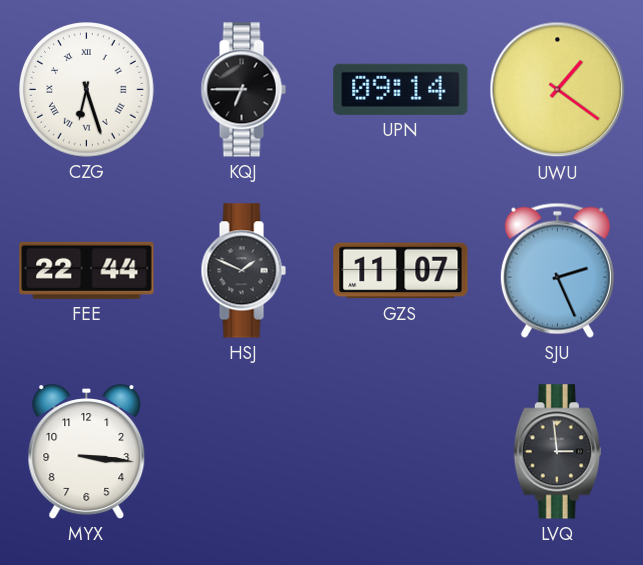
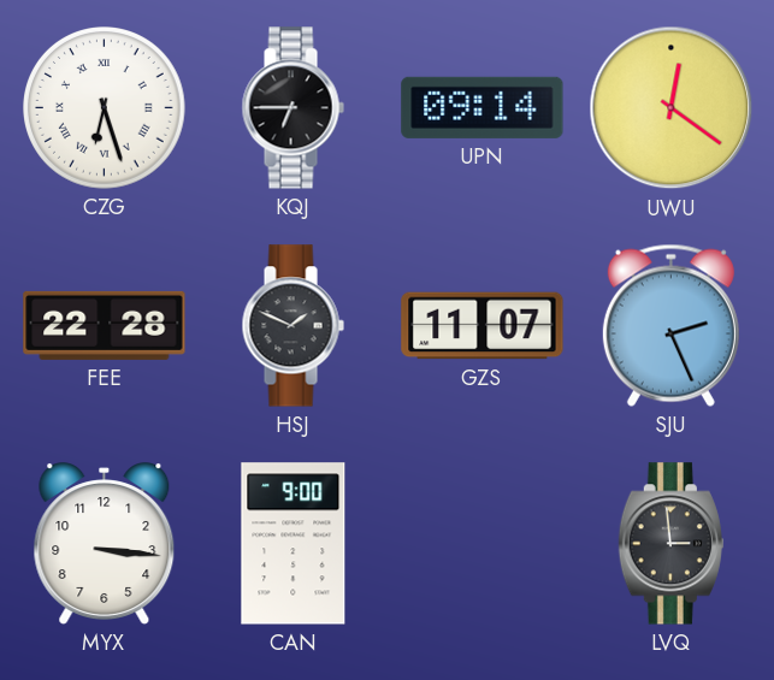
UWU: 1:21 -> 12:21 (672, 108)
FEE: 22:44 -> 22:28 (105, 325)
CAN: none -> 9:00 (294, 544)
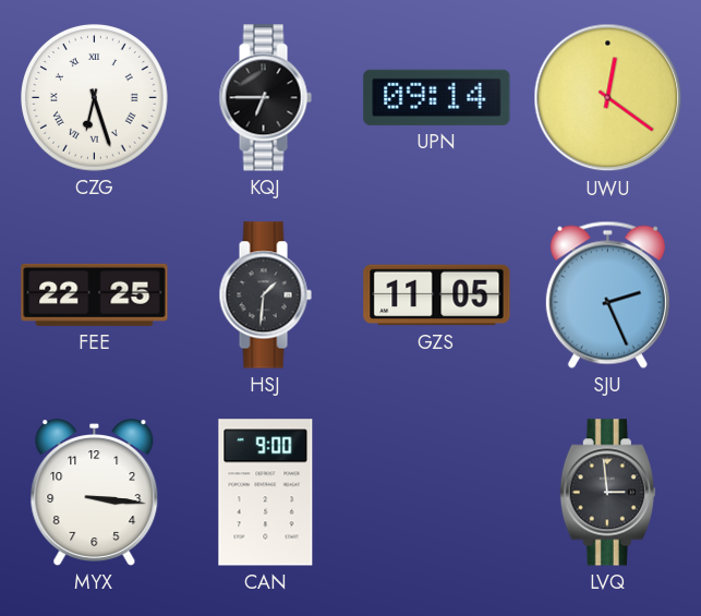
FEE: 22:28 -> 22:25 (95, 294)
HSJ: 1:49 -> 1:31 (265, 295)
GZS: 11:07 -> 11:05 (437, 295)
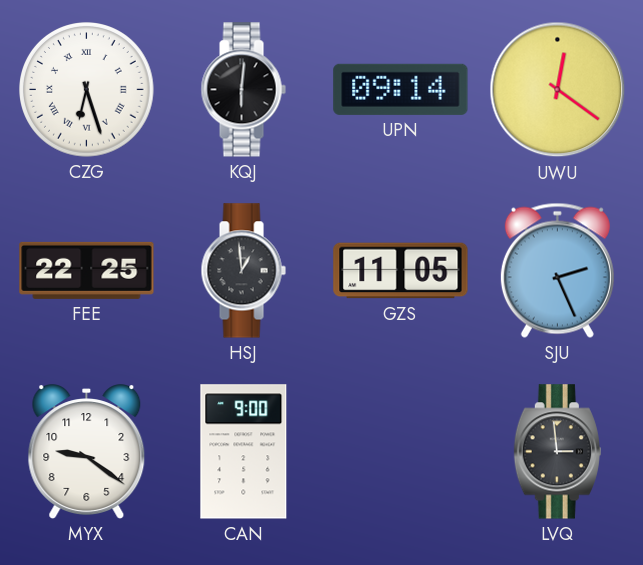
KQJ: 6:45 -> 6:01 (243, 90)
HSJ: 1:31 -> 12:59 (243, 271)
MYX: 3:16 -> 9:21 (87, 452)
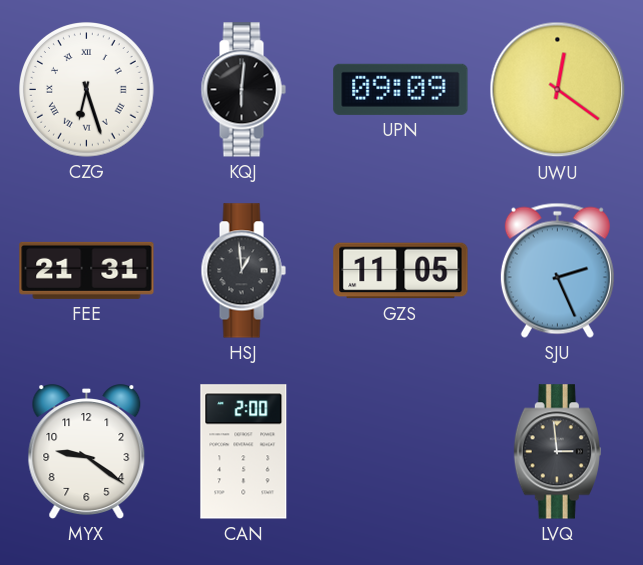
UPN: 09:14 -> 09:09 (401, 89)
FEE: 22:25 -> 21:31 (87, 270)
CAN: 9:00 -> 2:00 (244, 452)
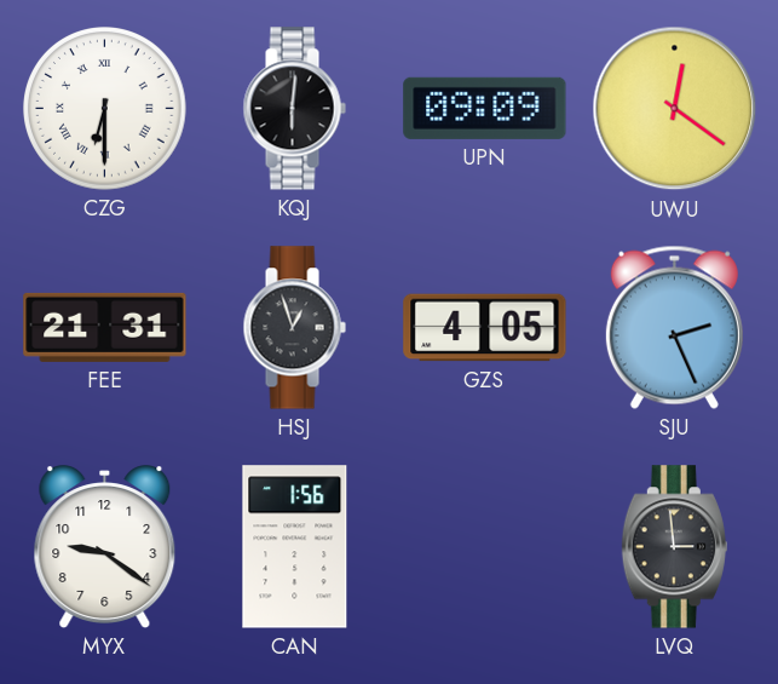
CZG: 6:27 -> 6:30 (105, 109)
HSJ: 12:59 -> 12:57 (294, 328)
GZS: 11:05 -> 4:05 (485, 328)
CAN: 2:00 -> 1:56 (295, 547)
